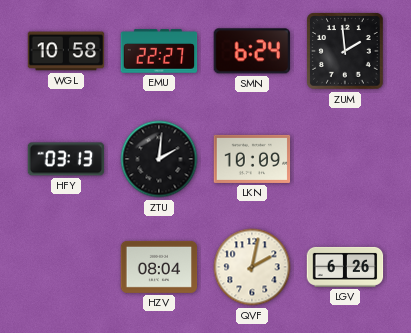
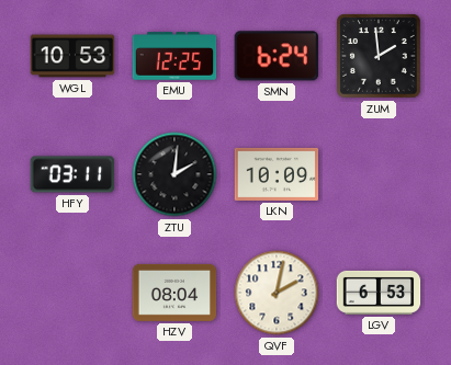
WGL: 10:58 -> 10:53 (72, 56)
EMU: 22:27 -> 12:25 (174, 56)
HFY: 03:13 -> 03:11 (72, 174)
LGV: 6:26 -> 6:53 (379, 293)
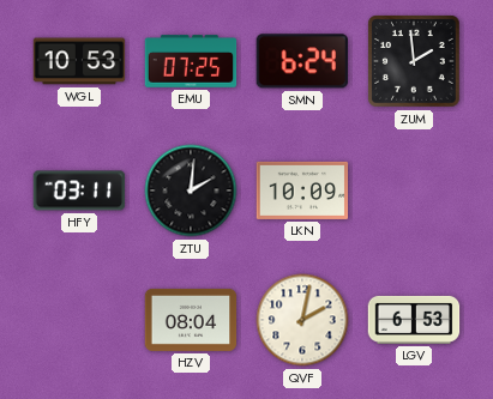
EMU: 12:25 -> 07:25 (191, 61)
